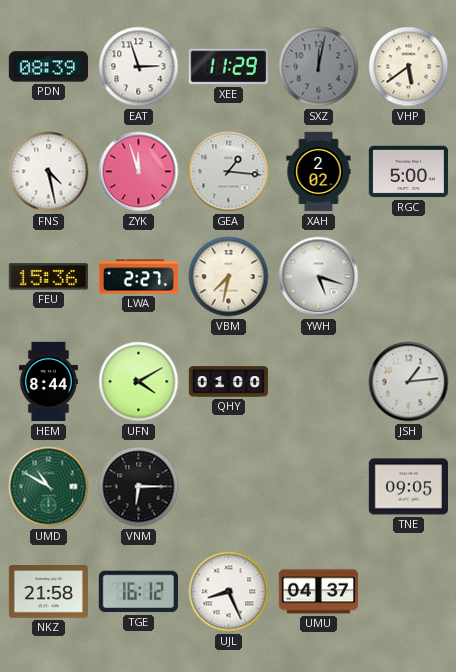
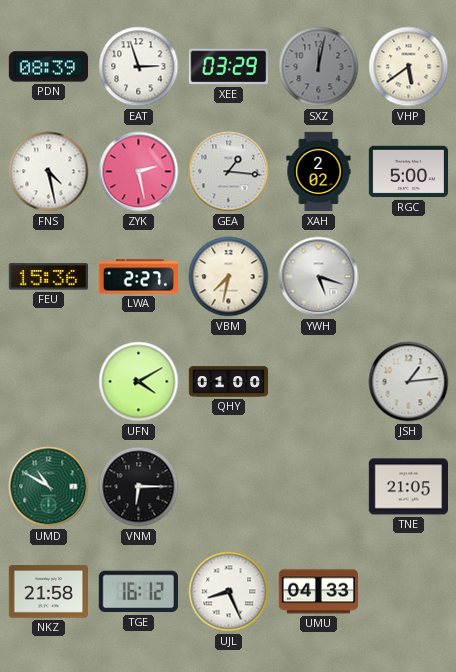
XEE: 11:29 -> 03:29 (228, 67)
ZYK: 11:57 -> 2:28 (139, 172)
HEM: 8:44 -> none (48, 382)
TNE: 09:05 -> 21:05 (408, 487)
UMU: 04:37 -> 04:33 (318, 592)
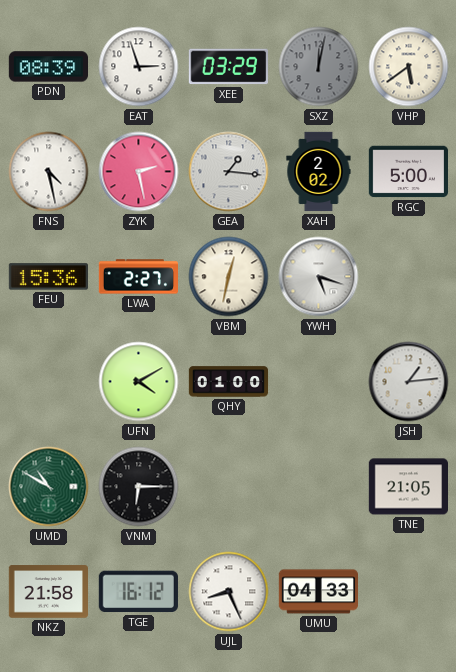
VBM: 7:32 -> 12:32 (229, 277)
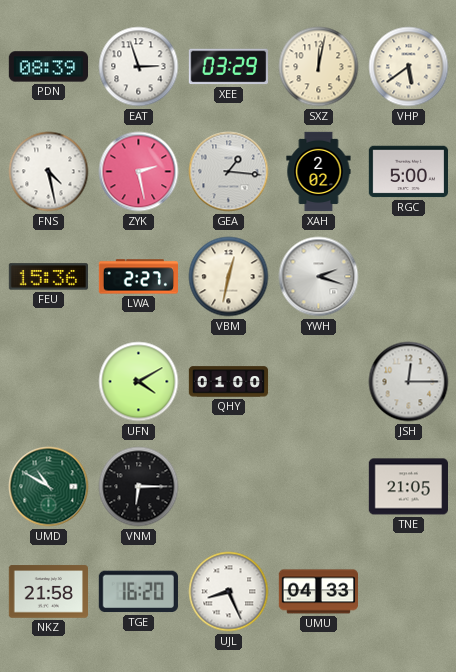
SXZ dial: grey -> cream (319, 67)
YWH: 5:18 -> 2:18 (319, 277)
JSH: 1:14 -> 12:15 (409, 382)
TGE: 16:12 -> 16:20 (138, 592)
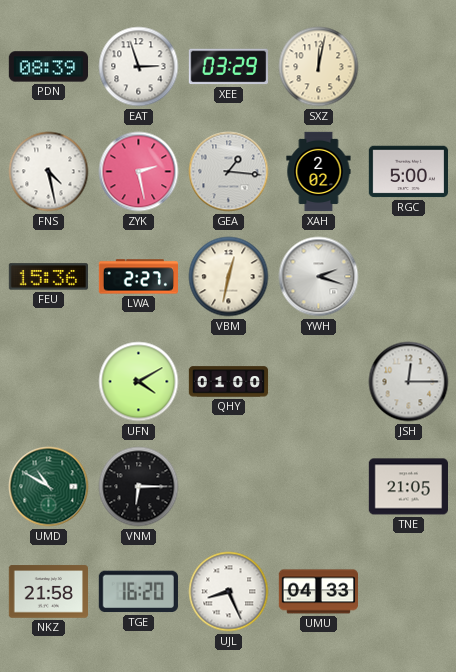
VHP: 5:39 -> none (409, 67)
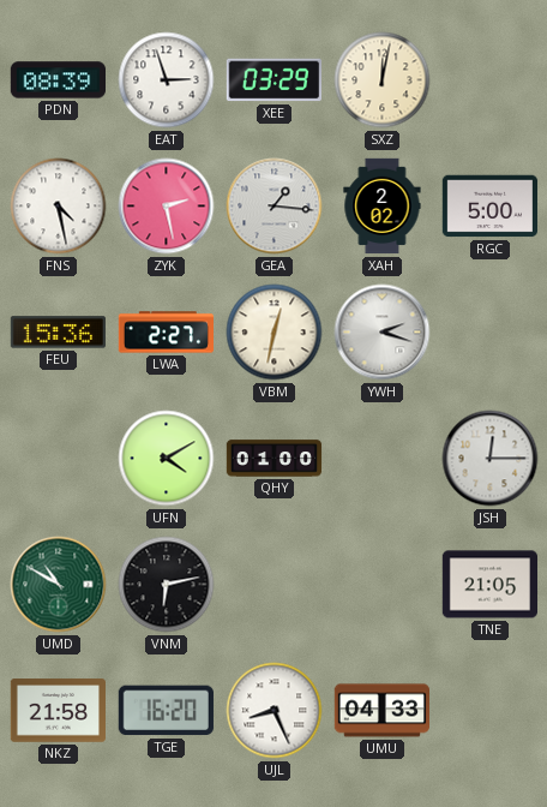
VNM: 6:15 -> 6:13 (167, 585)
